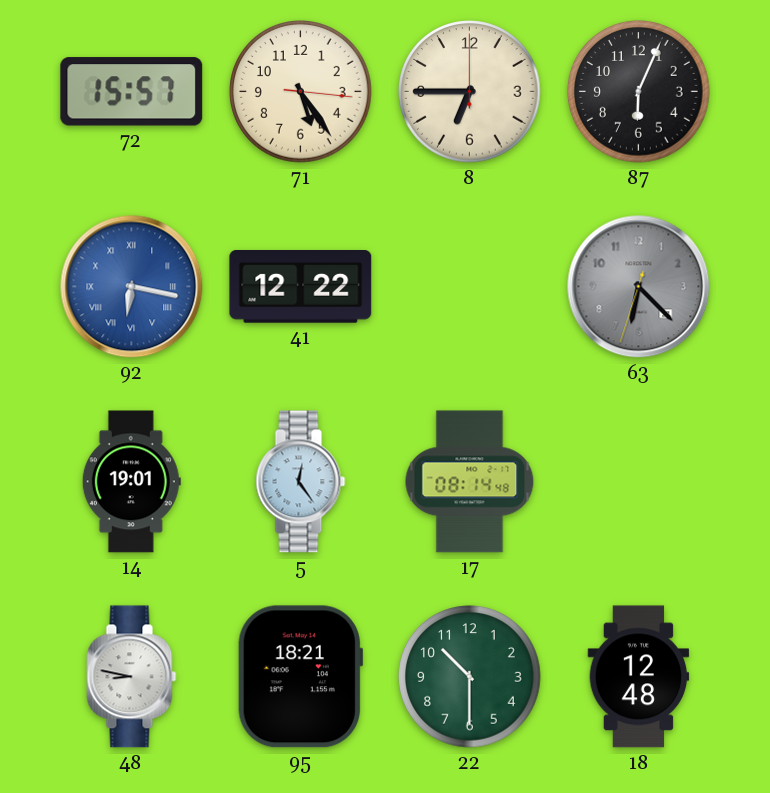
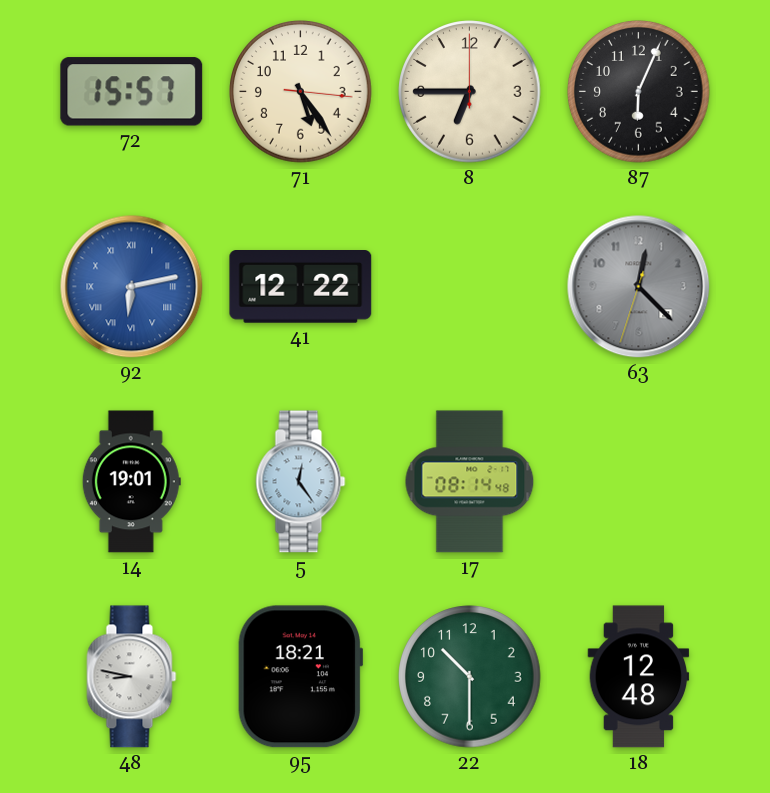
92: 6:17 -> 6:13 (132, 287)
63: 6:22 -> 12:22 (639, 287)
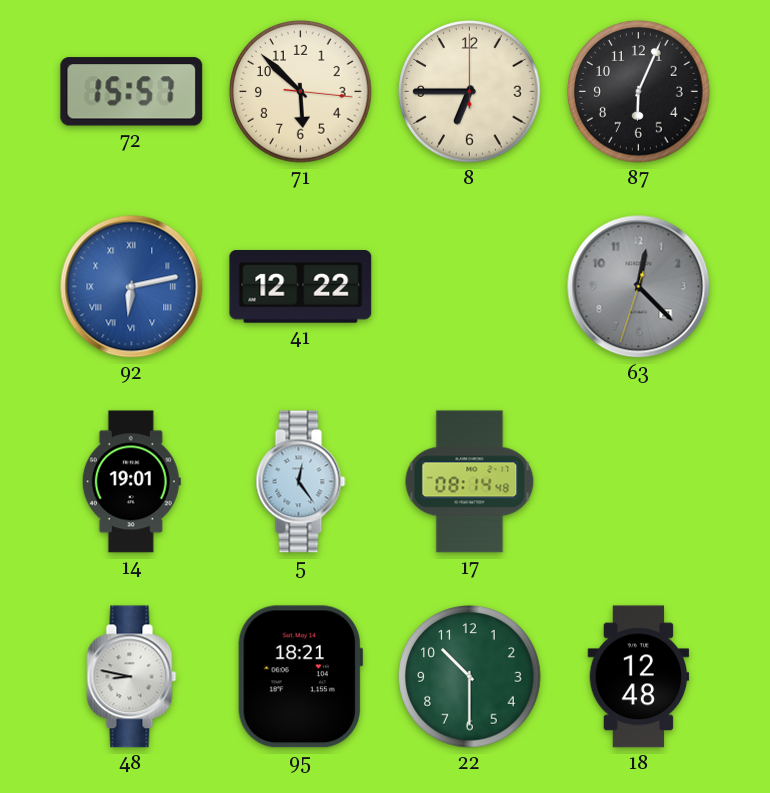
71: 5:24 -> 5:52 (301, 92)
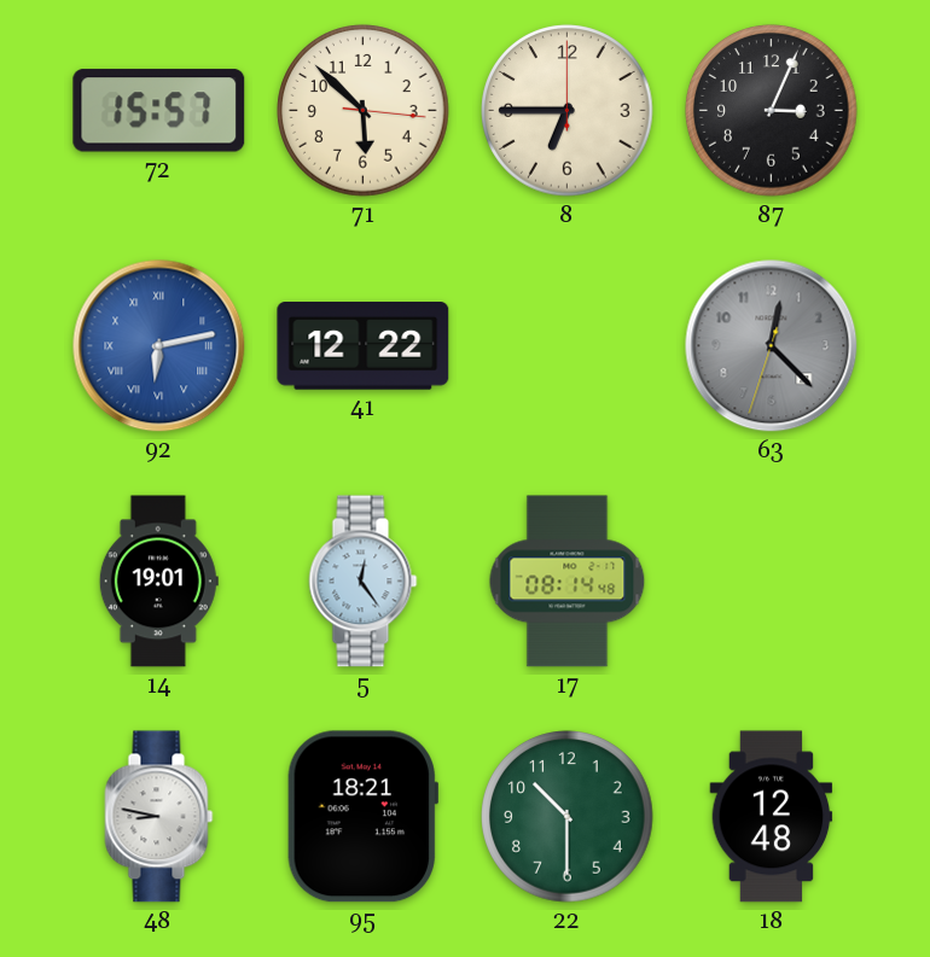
87: 6:04 -> 3:04 (772, 111)
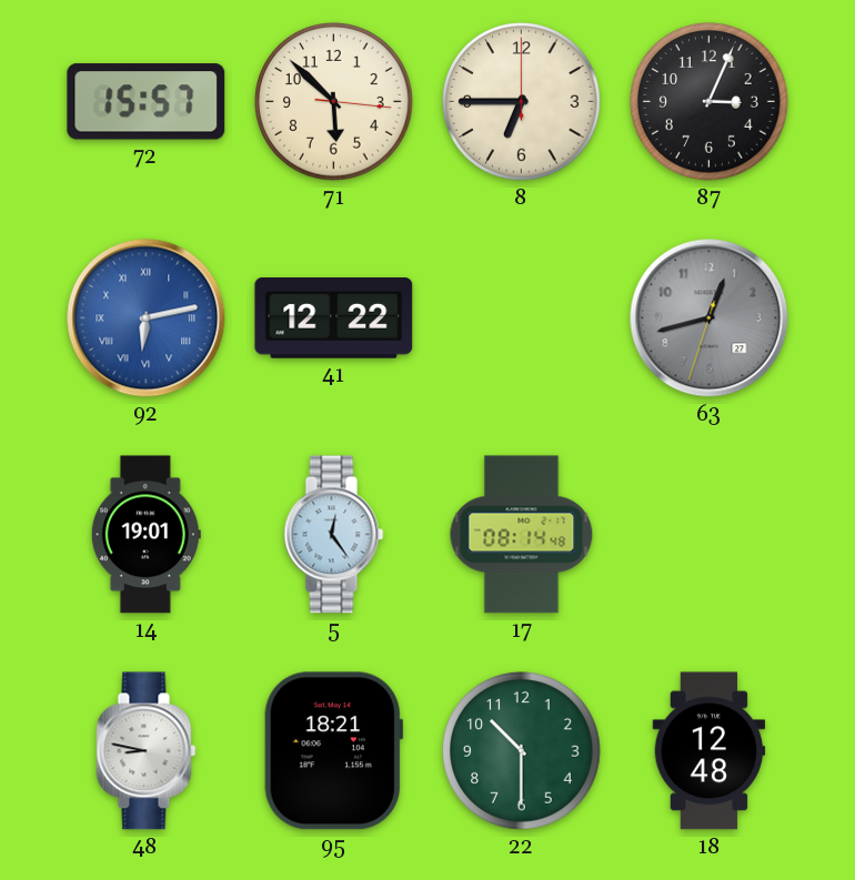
63: 12:22 -> 12:42 (710, 318)
